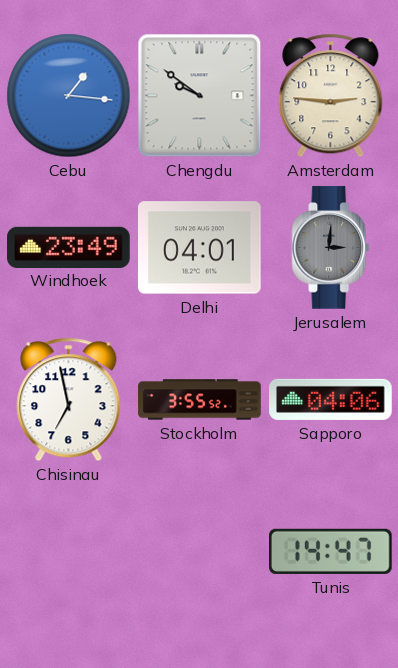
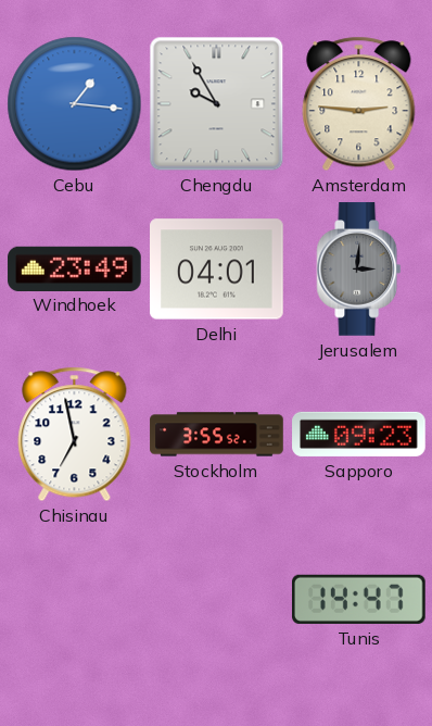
Chengdu: 9:51 -> 9:55 (217, 104)
Sapporo: 04:06 -> 09:23 (359, 434)
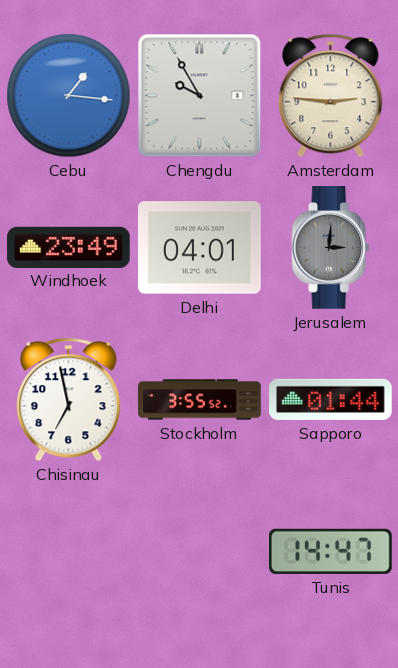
Sapporo: 09:23 -> 01:44 (331, 399)
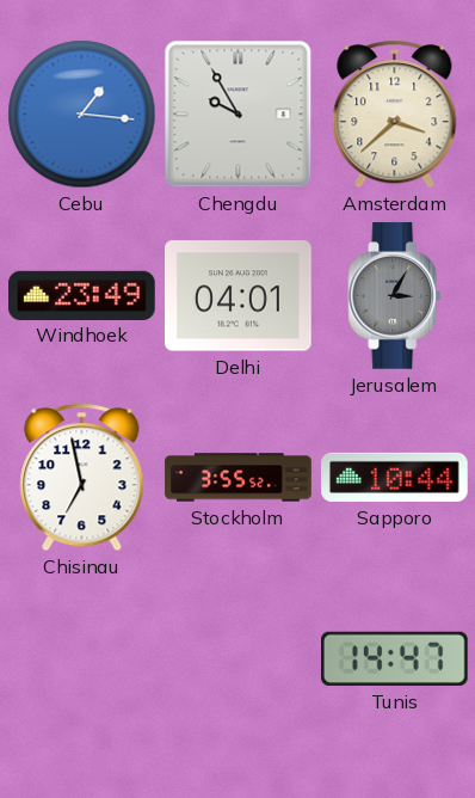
Amsterdam: 2:46 -> 3:38 (395, 115)
Jerusalem: 3:01 -> 3:05 (395, 296)
Sapporo: 01:44 -> 10:44 (395, 477)
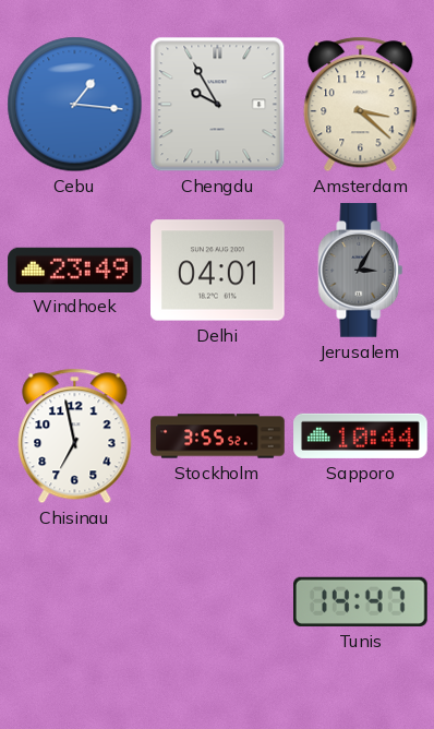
Amsterdam: 3:38 -> 3:22 (361, 105)
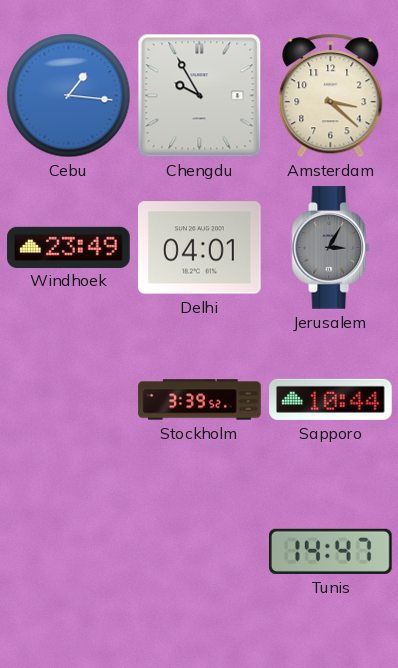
Chisinau: 6:58 -> none (75, 437)
Stockholm: 3:55 -> 3:39 (200, 400)
